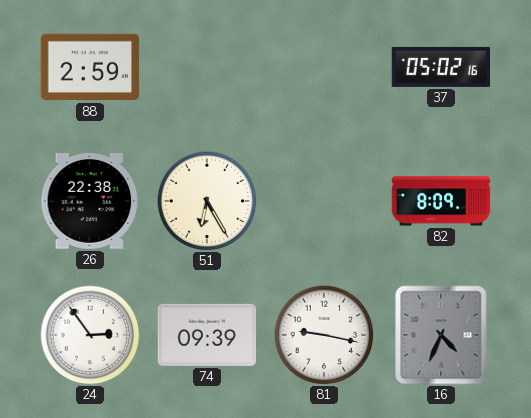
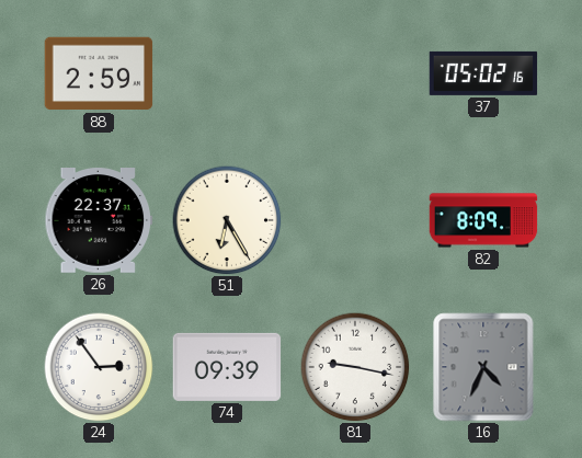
26: 22:38 -> 22:37 (99, 221)
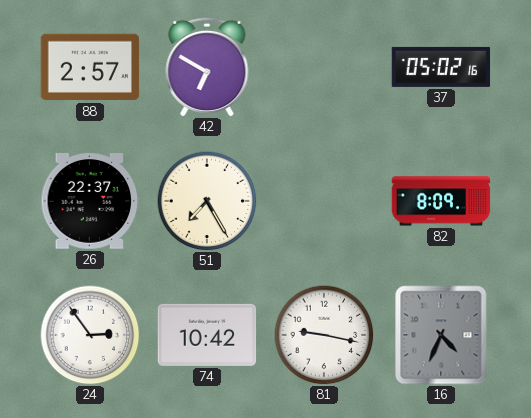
88: 2:59 -> 2:57 (90, 67)
42: none -> 6:50 (207, 67)
51: 6:25 -> 7:25 (207, 201)
74: 09:39 -> 10:42 (207, 335)
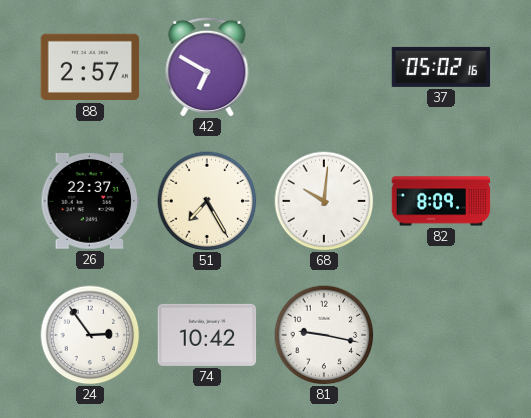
68: none -> 10:01 (324, 201)
16: 4:34 -> none (441, 335)
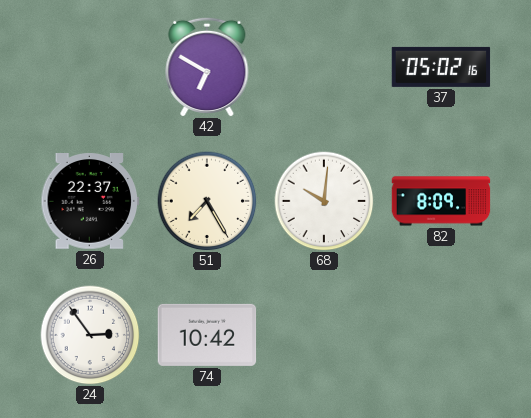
88: 2:57 -> none (90, 67)
81: 9:17 -> none (324, 335)
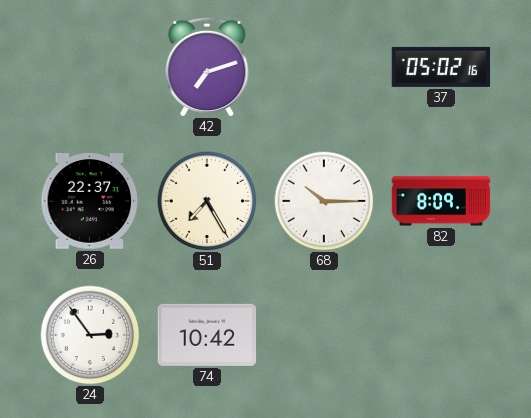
42: 6:50 -> 7:12 (207, 67)
68: 10:01 -> 10:15 (324, 201)
